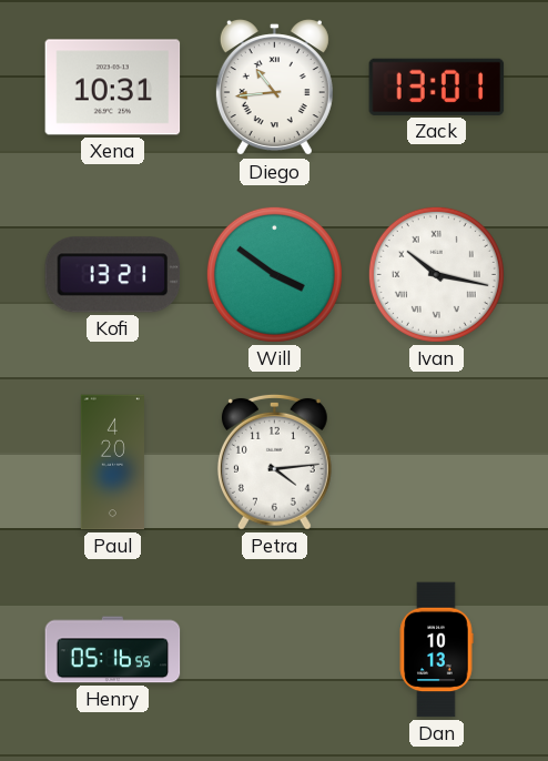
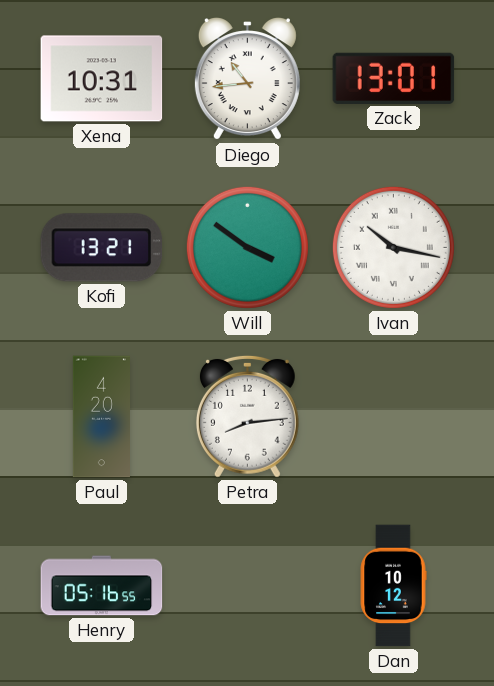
Petra: 4:14 -> 8:14 (247, 416)
Dan: 10:13 -> 10:12 (393, 586)
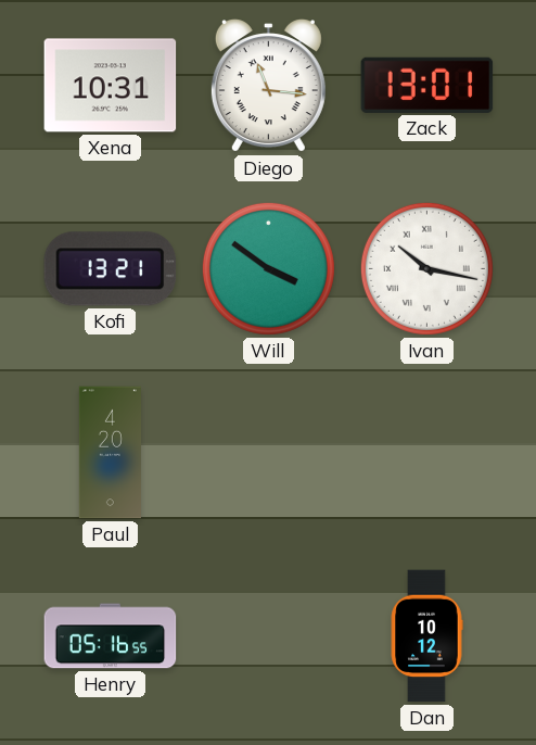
Diego: 10:44 -> 11:16 (268, 86)
Petra: 8:14 -> none (247, 416)
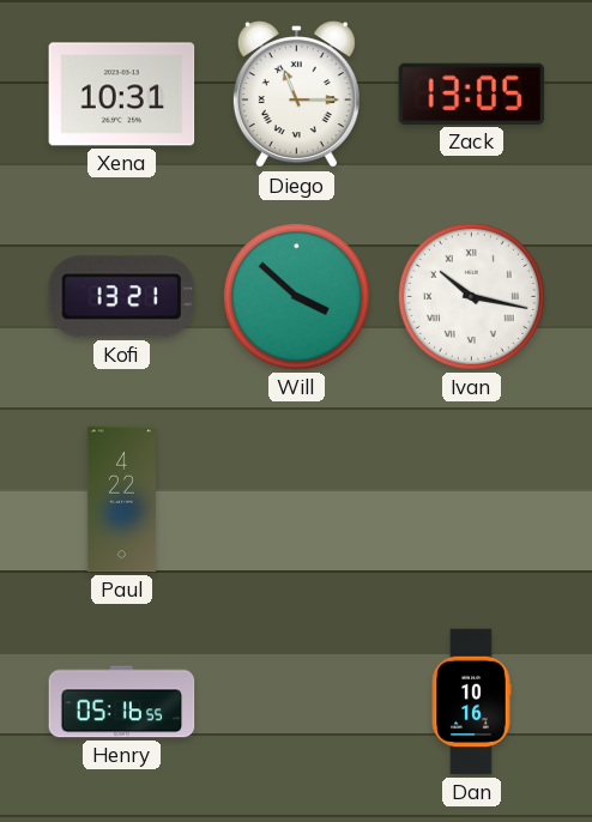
Diego: 11:16 -> 11:15 (296, 95)
Zack: 13:01 -> 13:05 (472, 93)
Will: 3:51 -> 3:52 (296, 296)
Paul: 4:20 -> 4:22 (121, 500)
Dan: 10:12 -> 10:16 (471, 702)
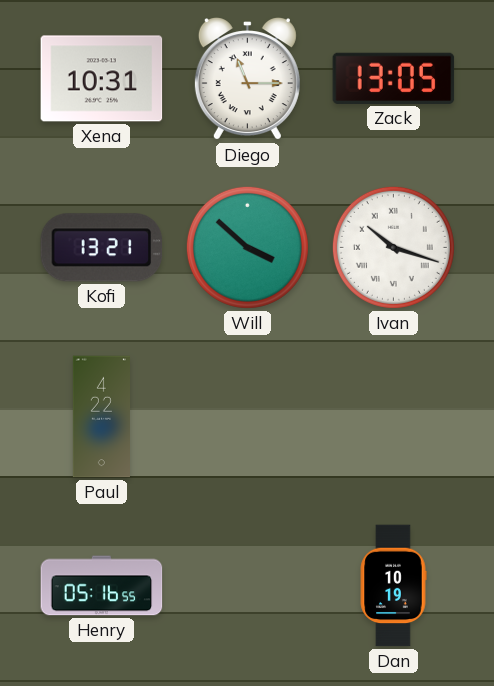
Ivan: 10:17 -> 10:18 (393, 247)
Dan: 10:16 -> 10:19 (393, 586)
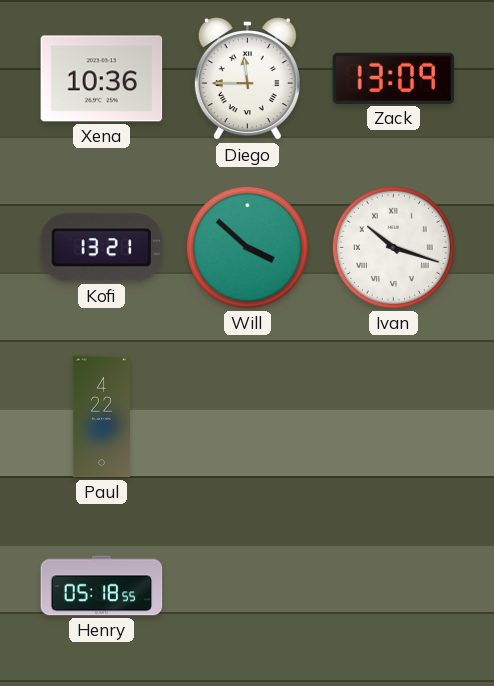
Xena: 10:31 -> 10:36 (102, 79)
Diego: 11:15 -> 11:45 (247, 79)
Zack: 13:05 -> 13:09 (394, 78)
Henry: 05:16 -> 05:18 (102, 586)
Dan: 10:19 -> none (393, 586)
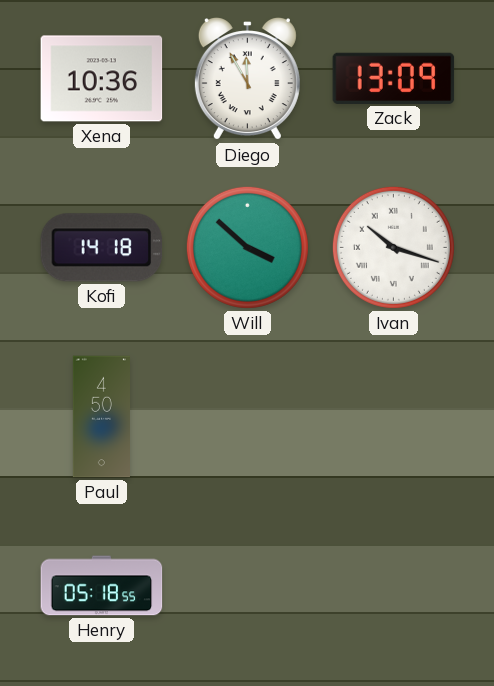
Diego: 11:45 -> 11:55 (247, 79)
Kofi: 13:21 -> 14:18 (102, 248)
Paul: 4:22 -> 4:50 (101, 417)
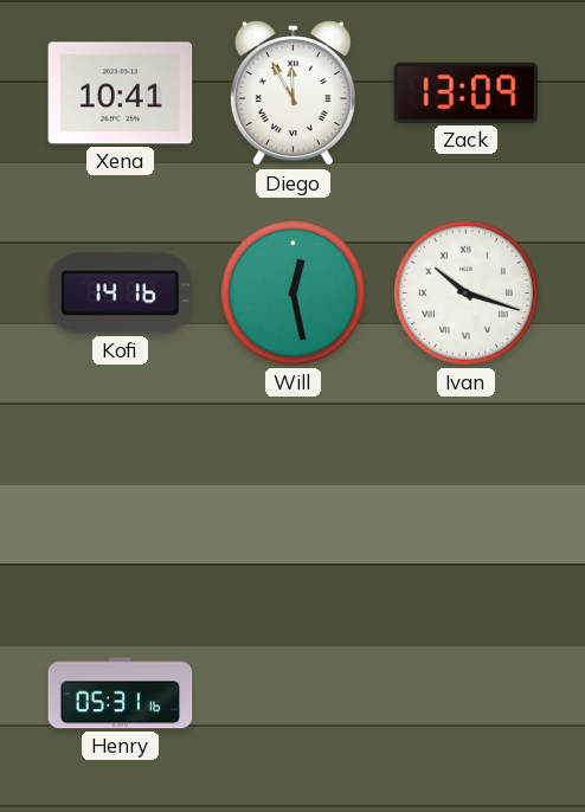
Xena: 10:36 -> 10:41 (121, 94)
Kofi: 14:18 -> 14:16 (121, 294)
Will: 3:52 -> 12:28 (292, 292)
Paul: 4:50 -> none (101, 417)
Henry: 05:18 -> 05:31 (121, 694)
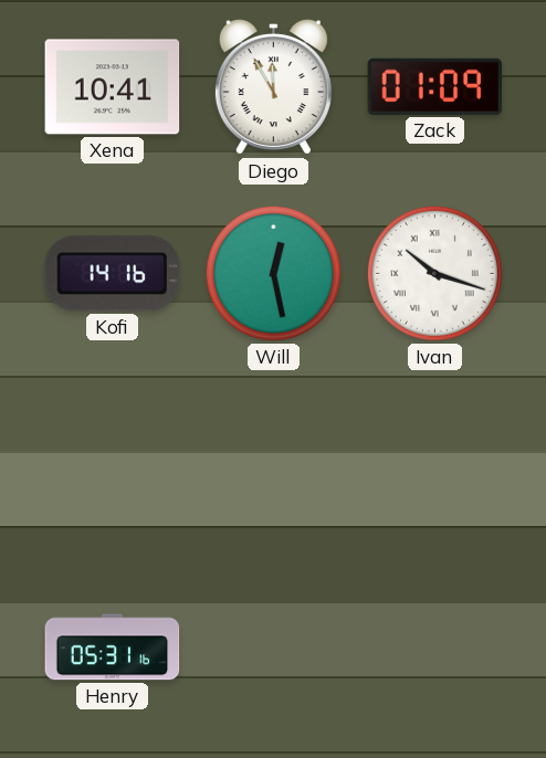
Zack: 13:09 -> 01:09 (435, 86)
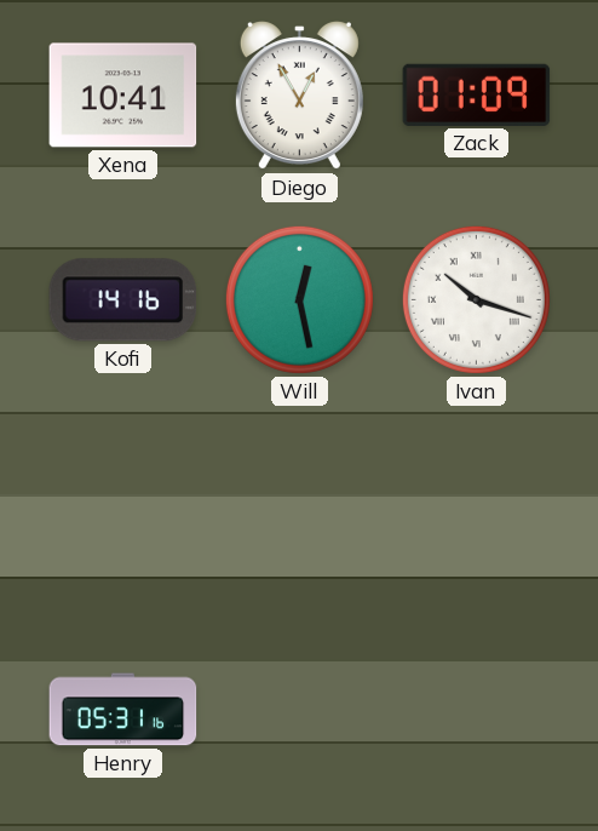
Diego: 11:55 -> 12:55 (299, 96)
